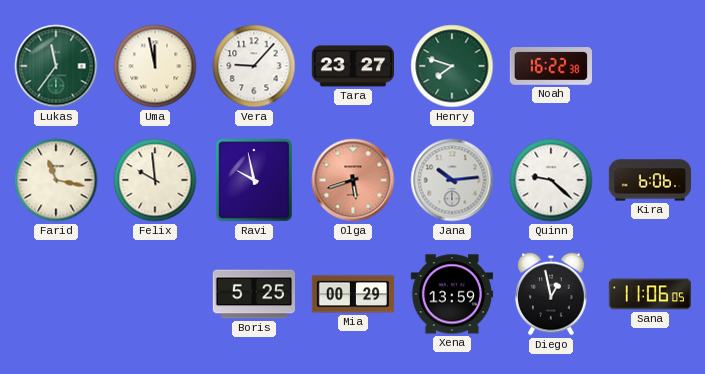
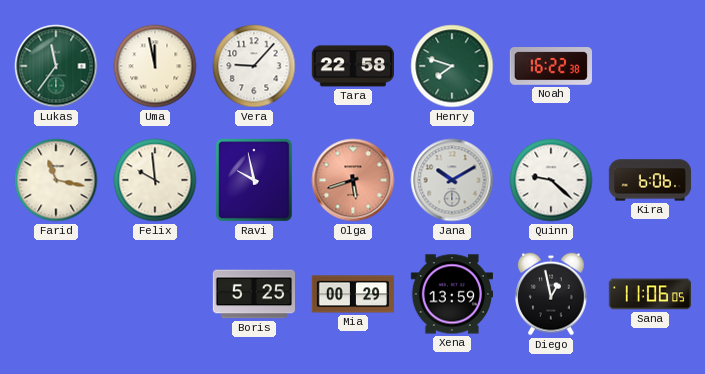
Tara: 23:27 -> 22:58 (352, 66)
Jana: 10:14 -> 10:10 (452, 180)
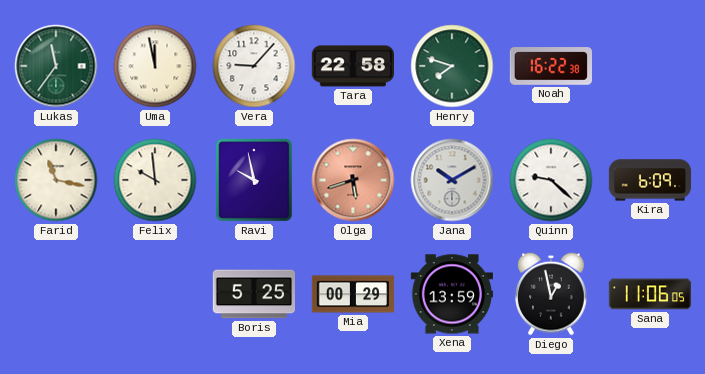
Kira: 6:06 -> 6:09 (650, 180)
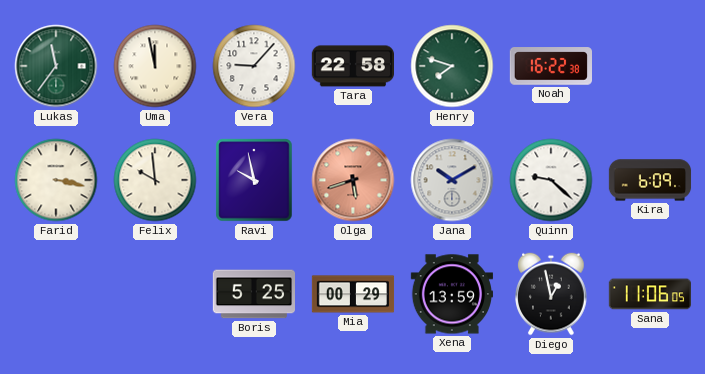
Farid: 11:17 -> 3:17 (56, 180)
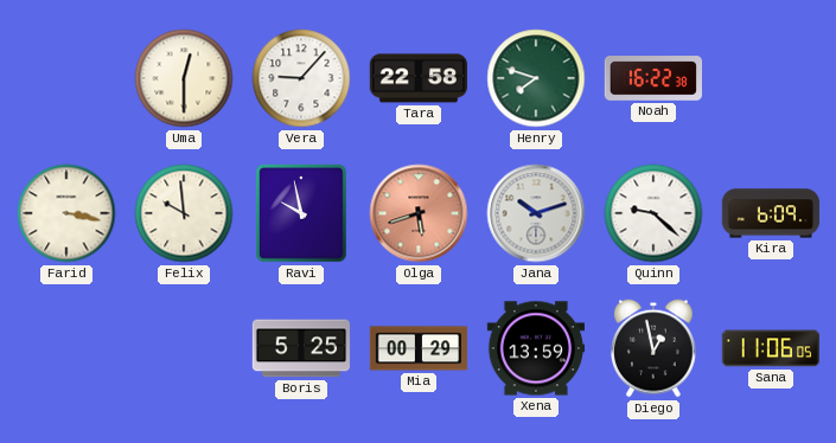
Lukas: 11:36 -> none (56, 66)
Uma: 11:58 -> 12:30 (184, 78)
Jana: 10:10 -> 10:12 (536, 213)
